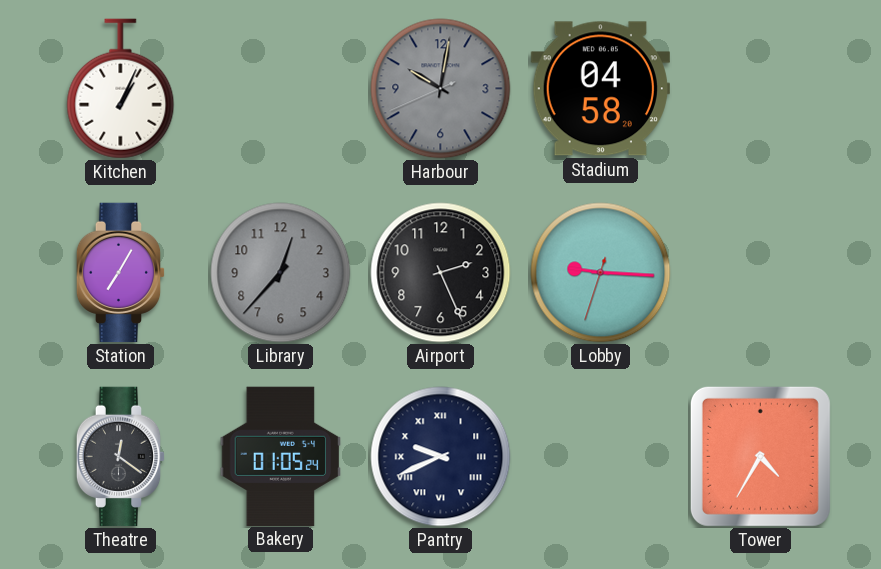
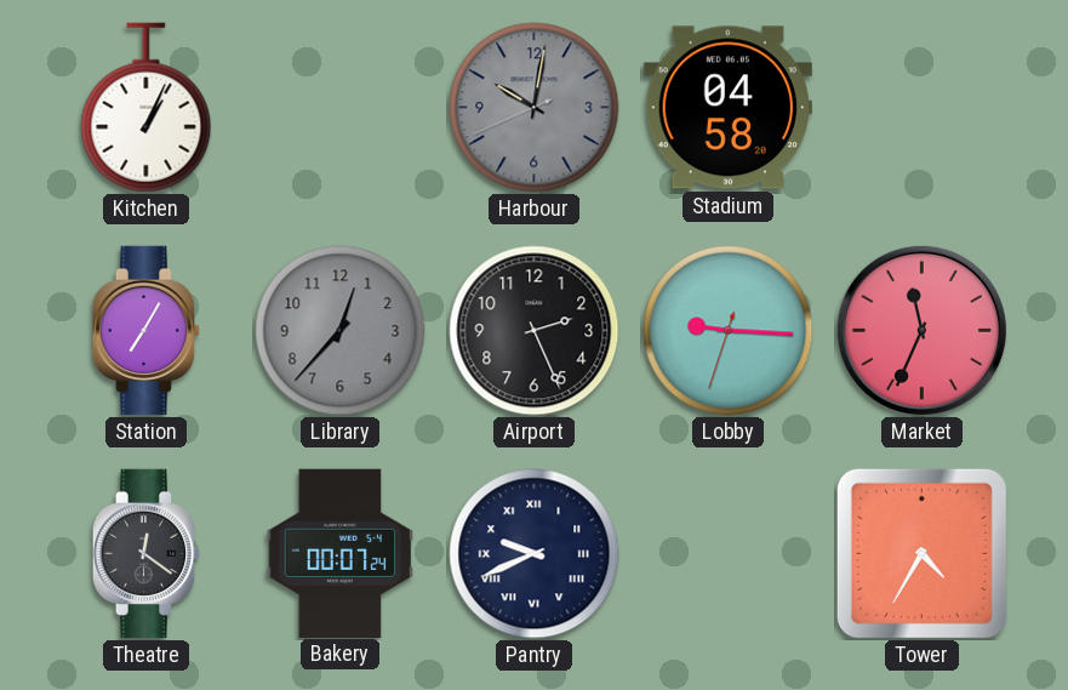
Market: none -> 11:34 (921, 330)
Bakery: 01:05 -> 00:07 (341, 553)
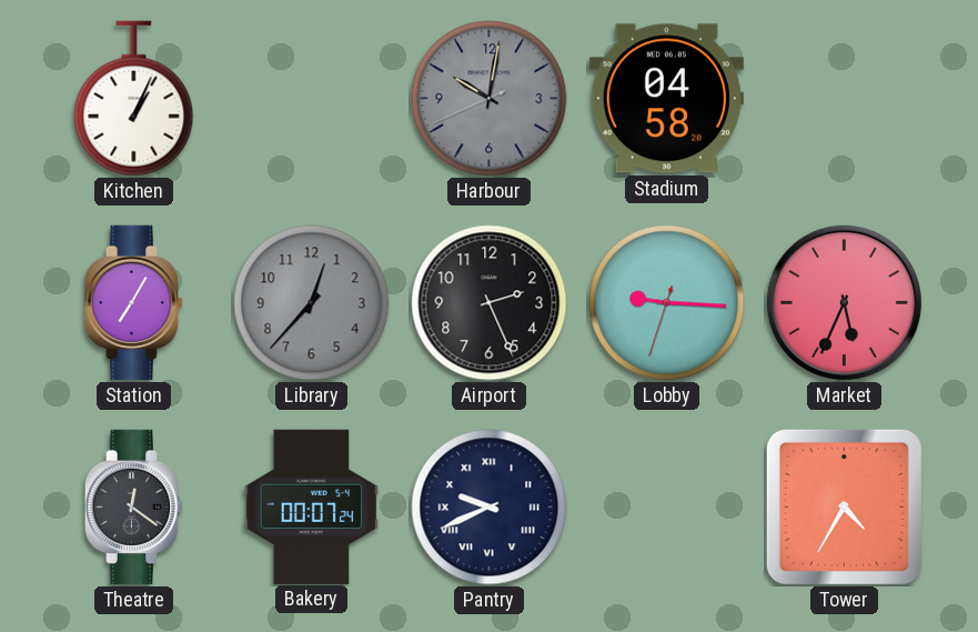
Market: 11:34 -> 5:34 (844, 302)
